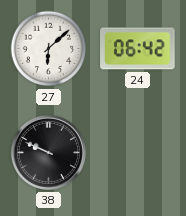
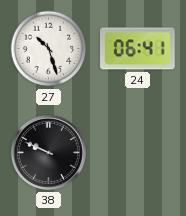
27: 6:08 -> 10:27 (49, 49)
24: 06:42 -> 06:41 (138, 49)
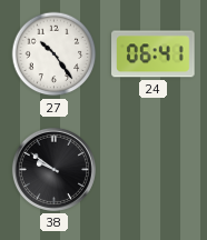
27: 10:27 -> 10:24 (55, 54)
38: 9:49 -> 9:51 (53, 169)
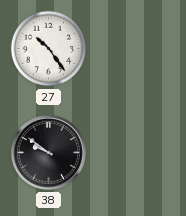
24: 06:41 -> none (154, 54)
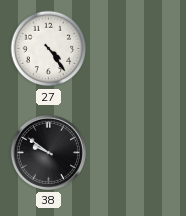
27: 10:24 -> 4:24 (49, 49)
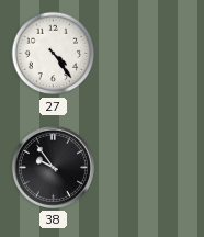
38: 9:51 -> 9:54 (53, 167)
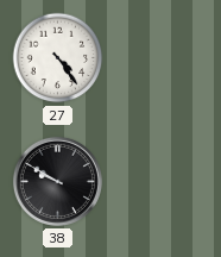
38: 9:54 -> 9:50 (57, 181)
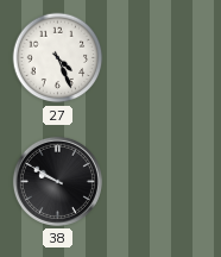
27: 4:24 -> 4:26 (58, 58)
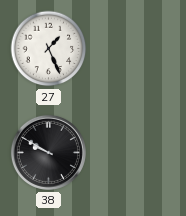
27: 4:26 -> 1:26 (49, 49)
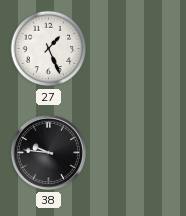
38: 9:50 -> 9:46 (48, 152)
